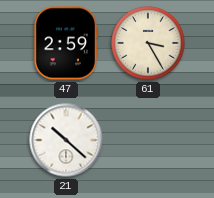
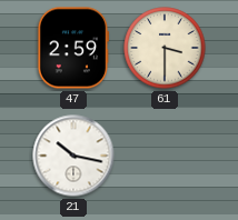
61: 3:25 -> 3:30 (165, 48)
21: 10:22 -> 10:17 (73, 156)
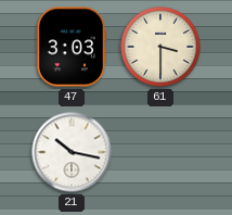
47: 2:59 -> 3:03 (70, 47)
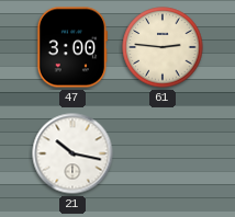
47: 3:03 -> 3:00 (71, 47)
61: 3:30 -> 2:46 (163, 47)
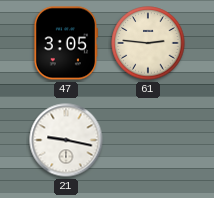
47: 3:00 -> 3:05 (65, 43)
21: 10:17 -> 9:17 (66, 140)
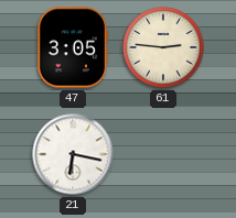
21: 9:17 -> 6:17 (73, 154)
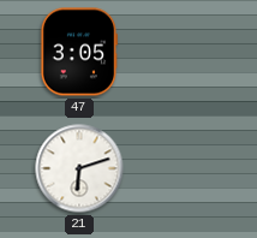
61: 2:46 -> none (163, 47)
21: 6:17 -> 6:12 (79, 168)
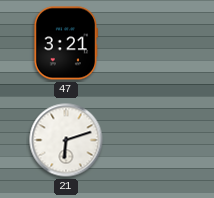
47: 3:05 -> 3:21 (65, 43)
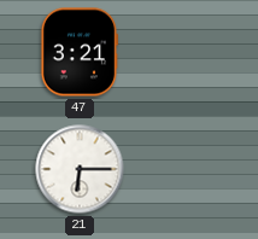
21: 6:12 -> 6:15 (80, 169)
